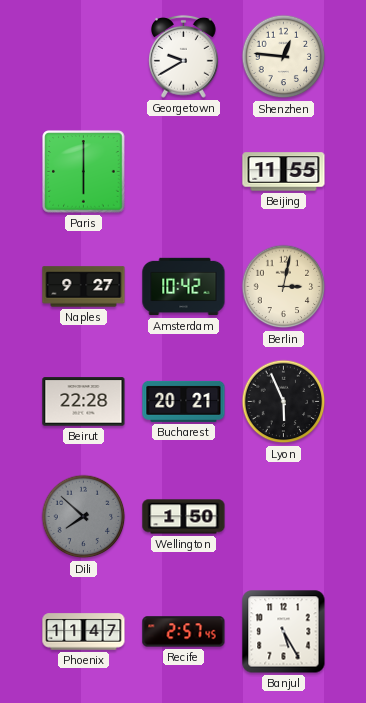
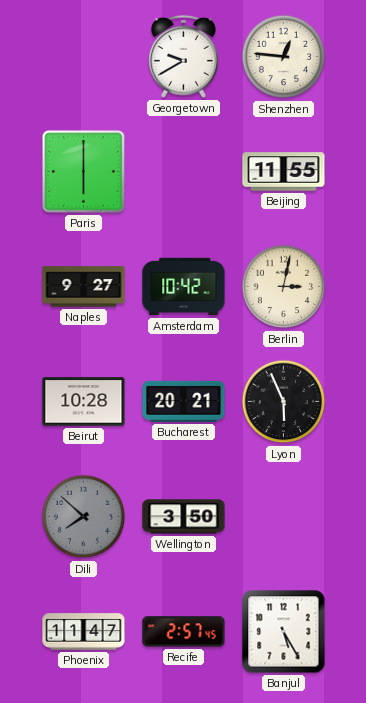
Beirut: 22:28 -> 10:28 (84, 402)
Wellington: 1:50 -> 3:50 (184, 517)
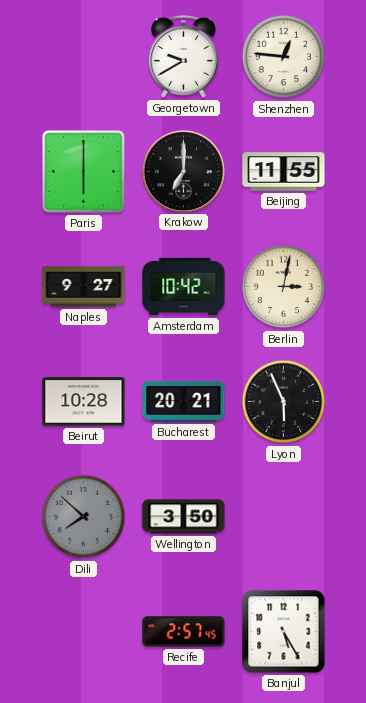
Krakow: none -> 7:00 (183, 171)
Phoenix: 11:47 -> none (84, 632)
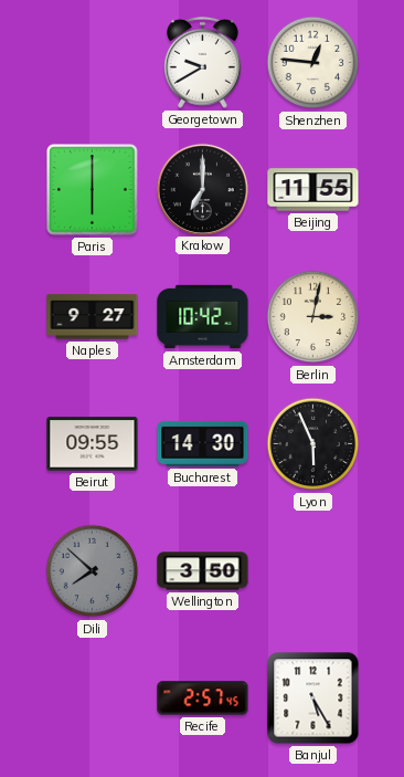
Beirut: 10:28 -> 09:55 (93, 444)
Bucharest: 20:21 -> 14:30 (203, 443)
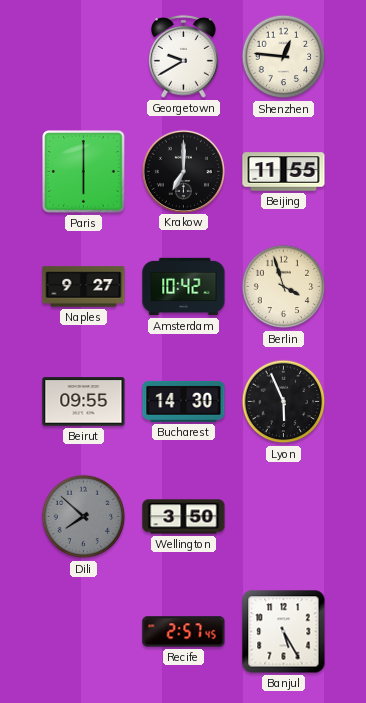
Berlin: 3:02 -> 3:57 (284, 287)
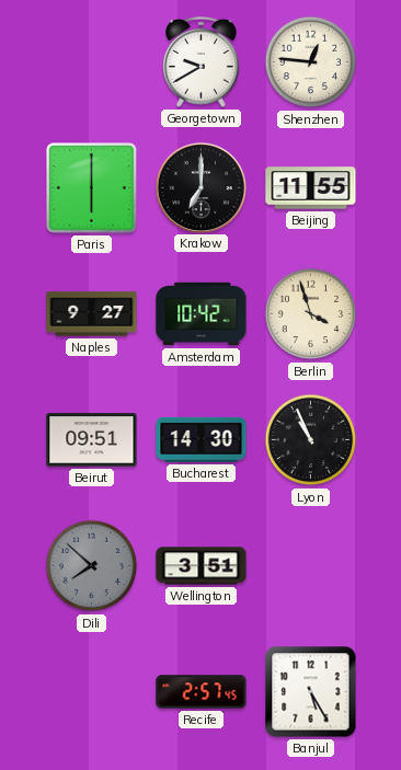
Beirut: 09:55 -> 09:51 (92, 440)
Lyon: 5:56 -> 10:56 (311, 440)
Wellington: 3:50 -> 3:51 (202, 566)
